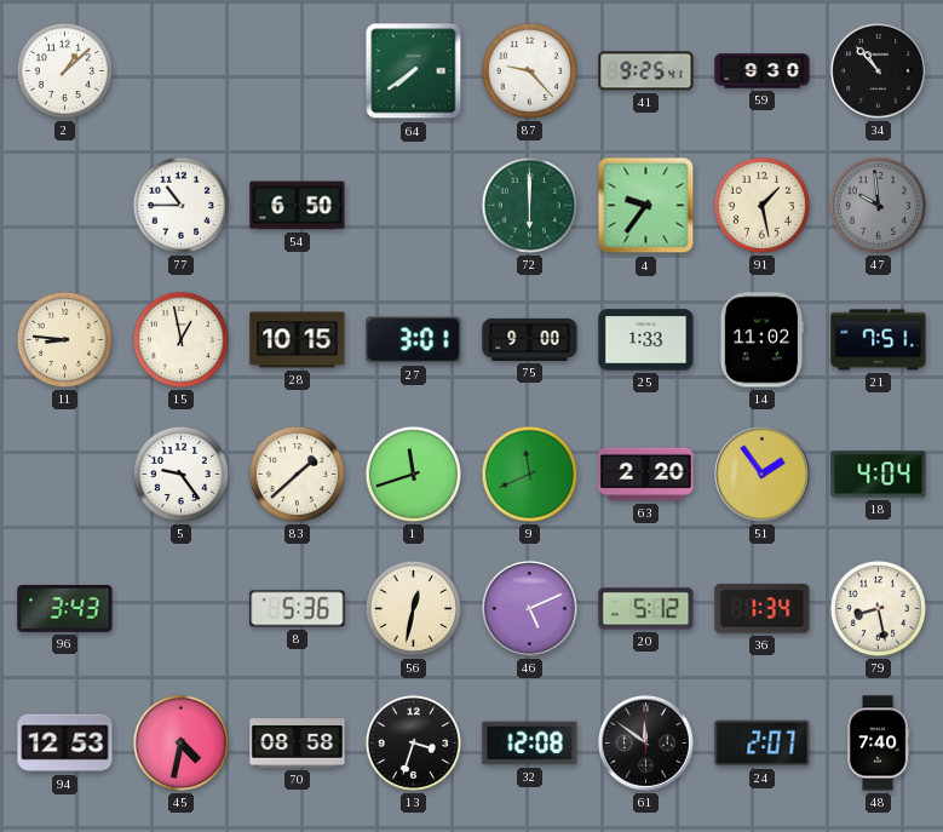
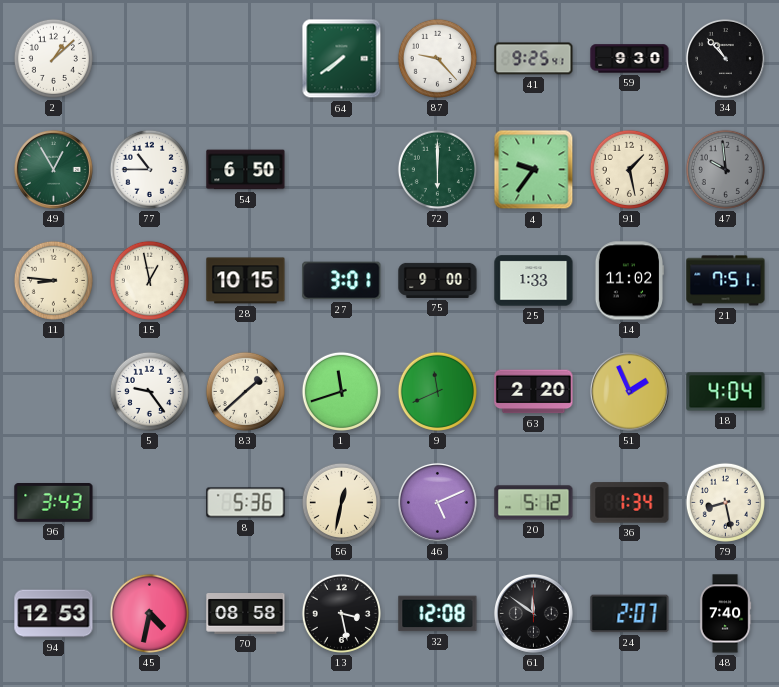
49: none -> 12:55 (53, 169)
51: 1:54 -> 1:56 (629, 391)
13: 3:33 -> 3:28 (341, 613)
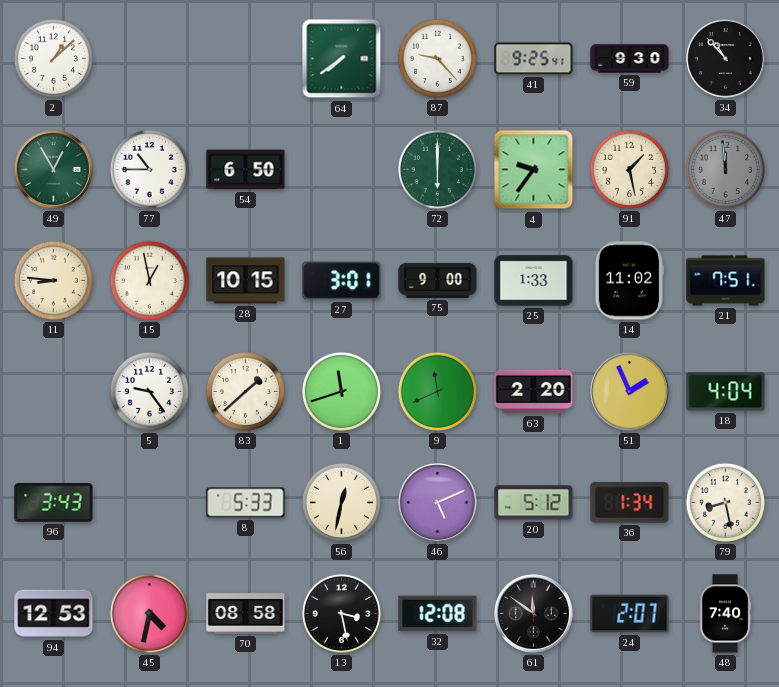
47: 9:59 -> 11:59 (725, 169)
8: 5:36 -> 5:33 (246, 503)
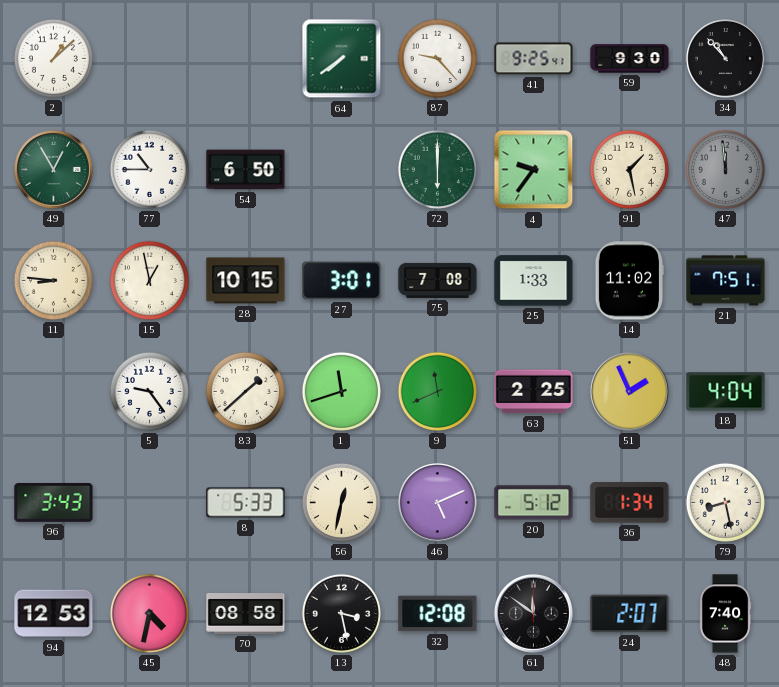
75: 9:00 -> 7:08 (438, 280)
63: 2:20 -> 2:25 (534, 392)
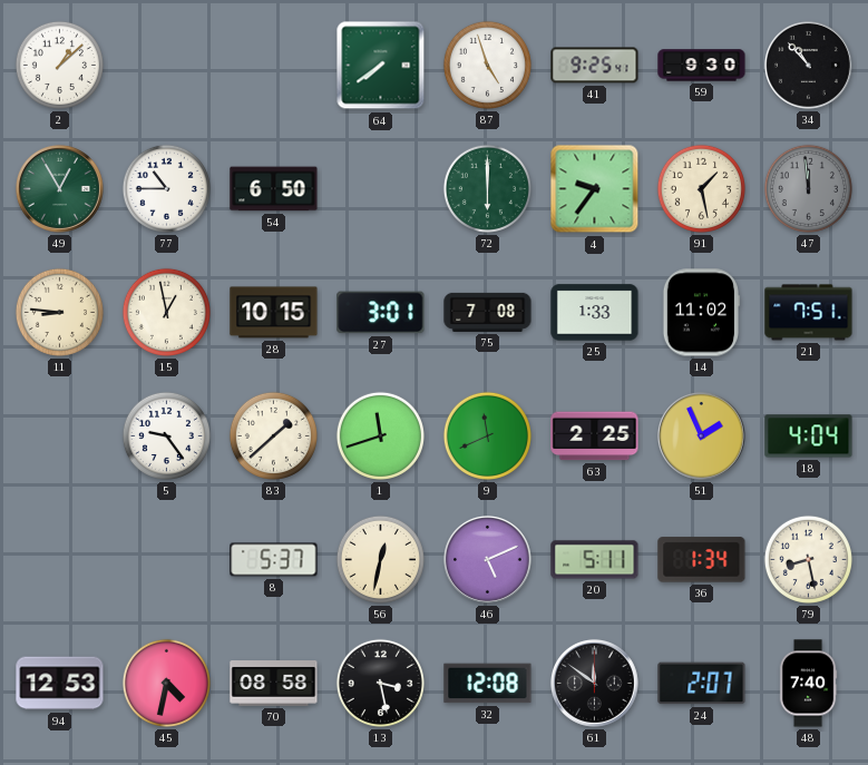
87: 9:23 -> 4:57 (487, 65)
96: 3:43 -> none (54, 503)
8: 5:33 -> 5:37 (274, 560)
20: 5:12 -> 5:11 (595, 560)
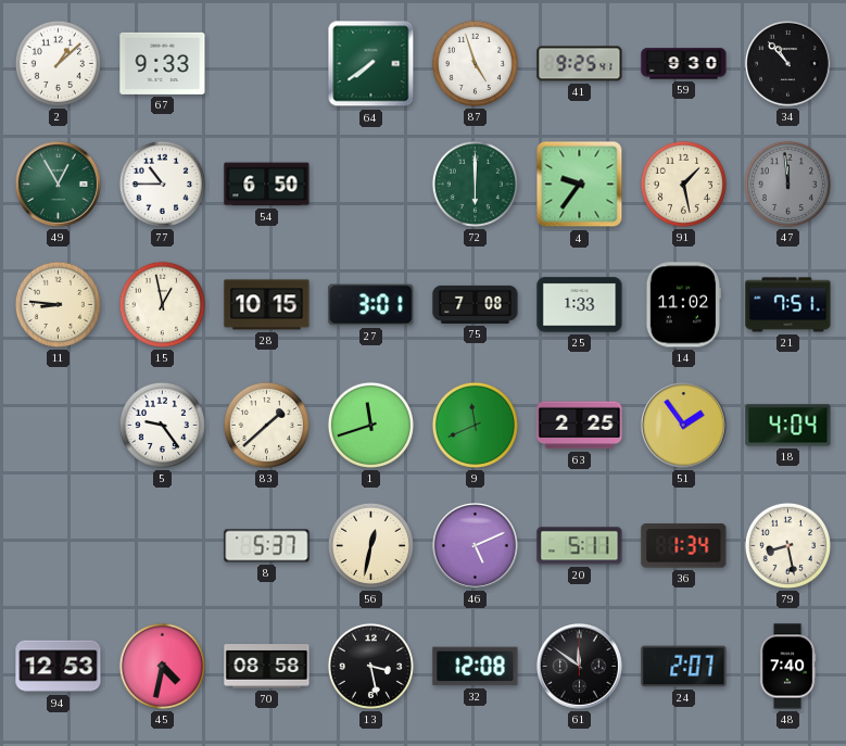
67: none -> 9:33 (163, 63)
51: 1:56 -> 1:54 (683, 425)
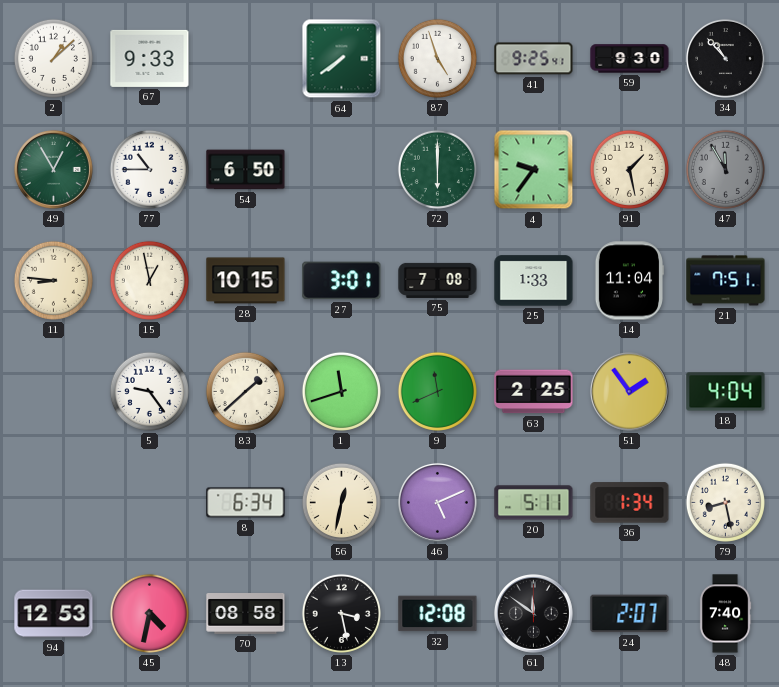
47: 11:59 -> 11:55 (725, 169)
14: 11:02 -> 11:04 (629, 281)
8: 5:37 -> 6:34 (246, 503)
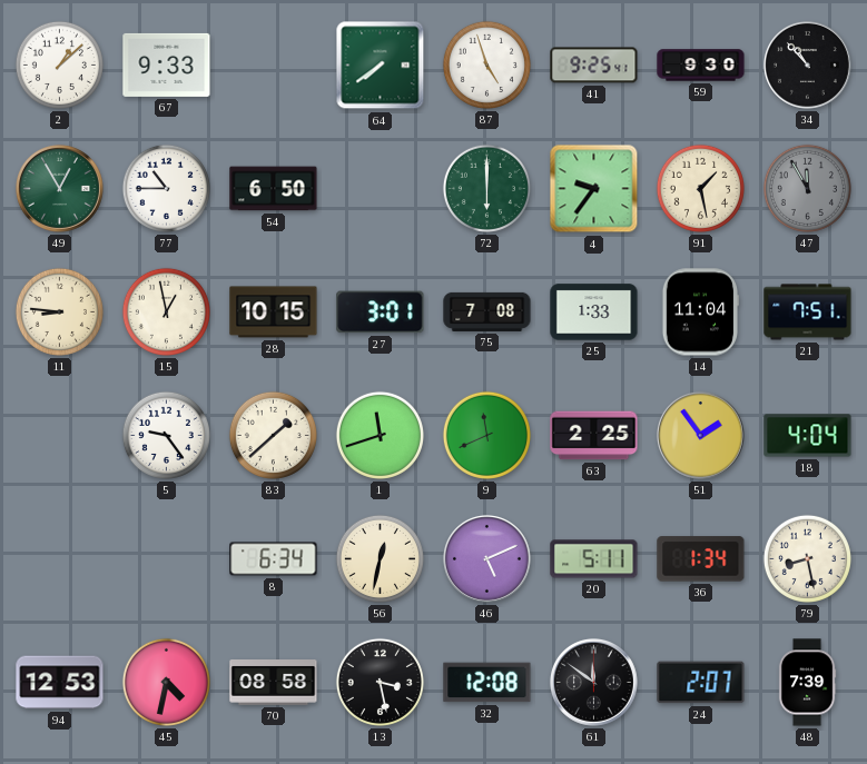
48: 7:40 -> 7:39 (807, 683)
